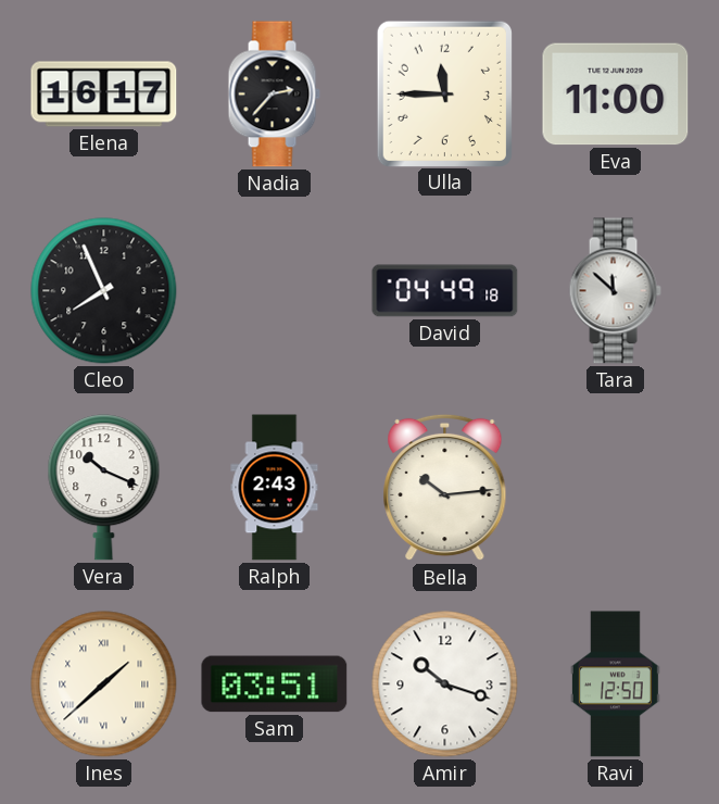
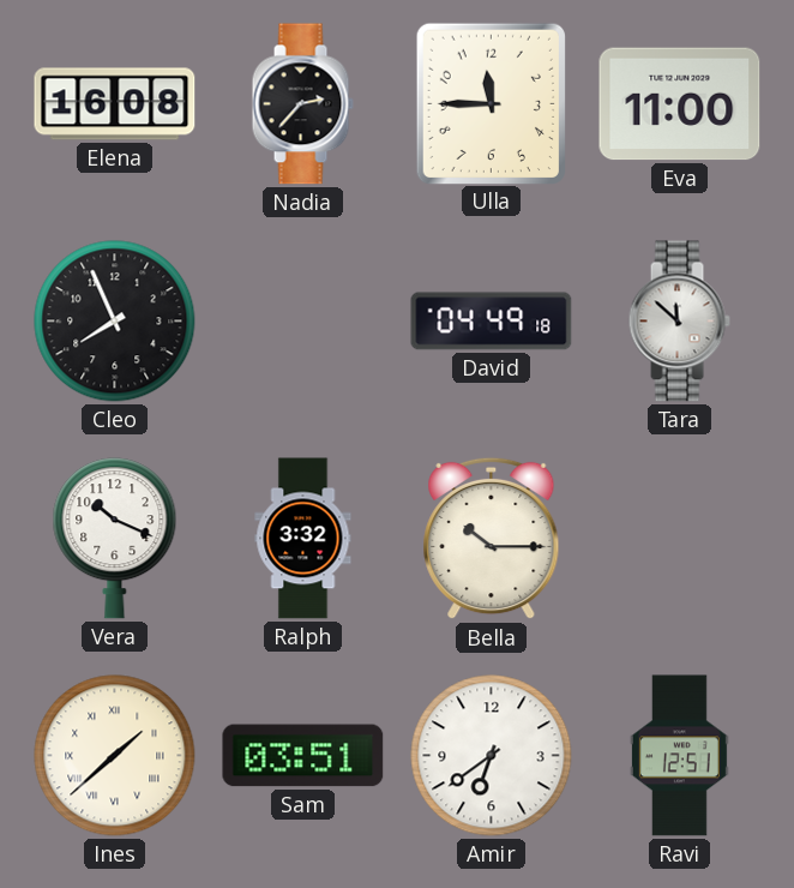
Elena: 16:17 -> 16:08 (115, 104)
Ralph: 2:43 -> 3:32 (303, 539)
Bella: 10:14 -> 10:15 (492, 539)
Amir: 10:18 -> 6:39 (492, 756)
Ravi: 12:50 -> 12:51 (679, 756)
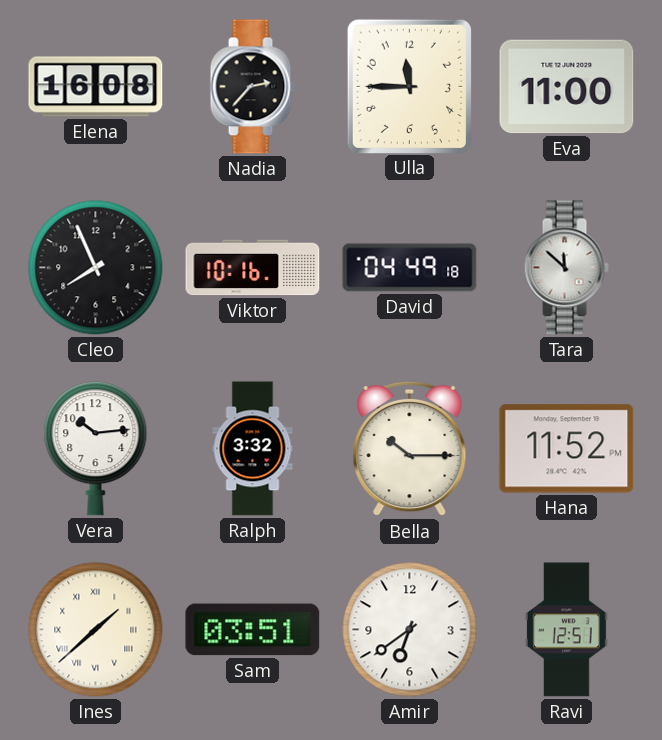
Viktor: none -> 10:16 (253, 268)
Vera: 10:19 -> 10:14 (96, 449)
Hana: none -> 11:52 (567, 449)
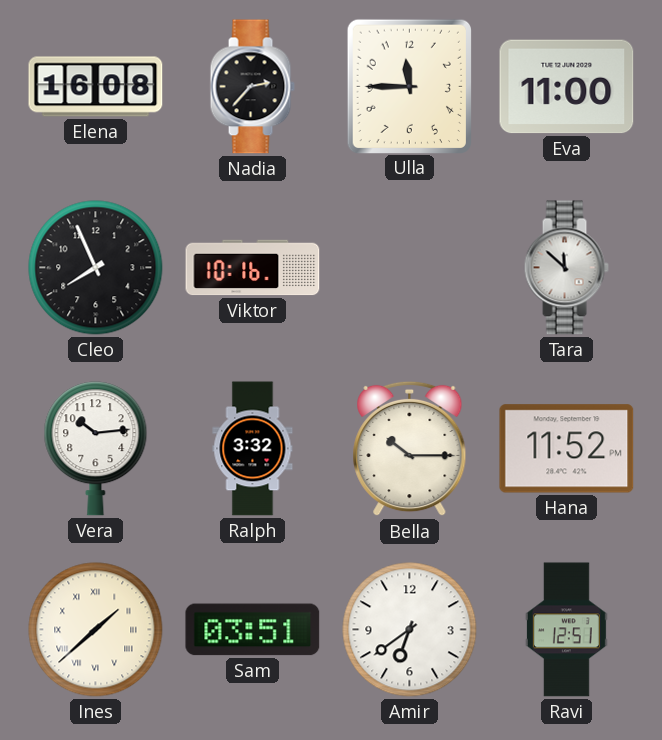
David: 04:49 -> none (410, 268)
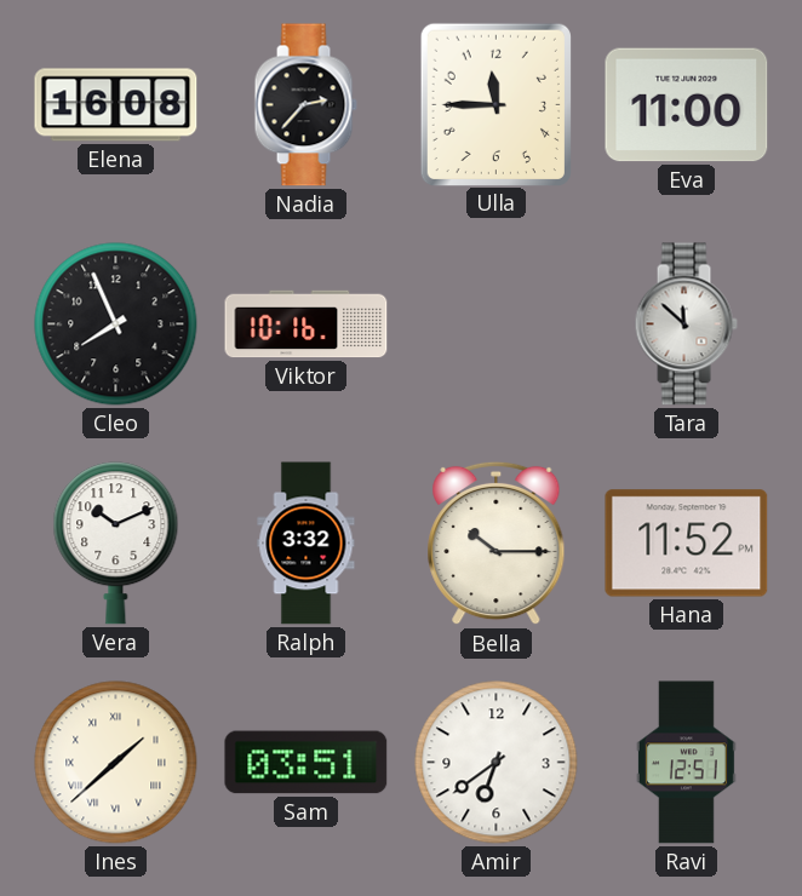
Vera: 10:14 -> 10:11 (116, 544)
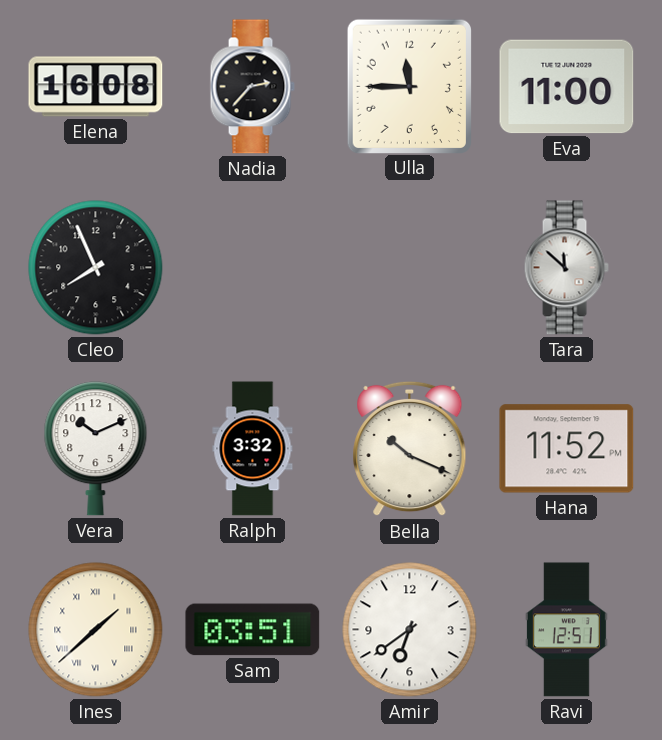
Viktor: 10:16 -> none (307, 324)
Bella: 10:15 -> 10:19 (410, 449)
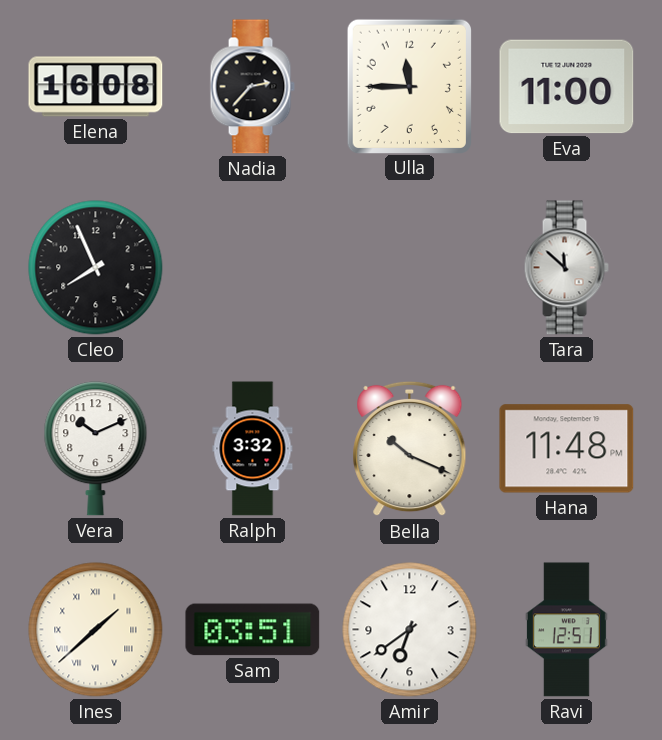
Hana: 11:52 -> 11:48 (567, 449)
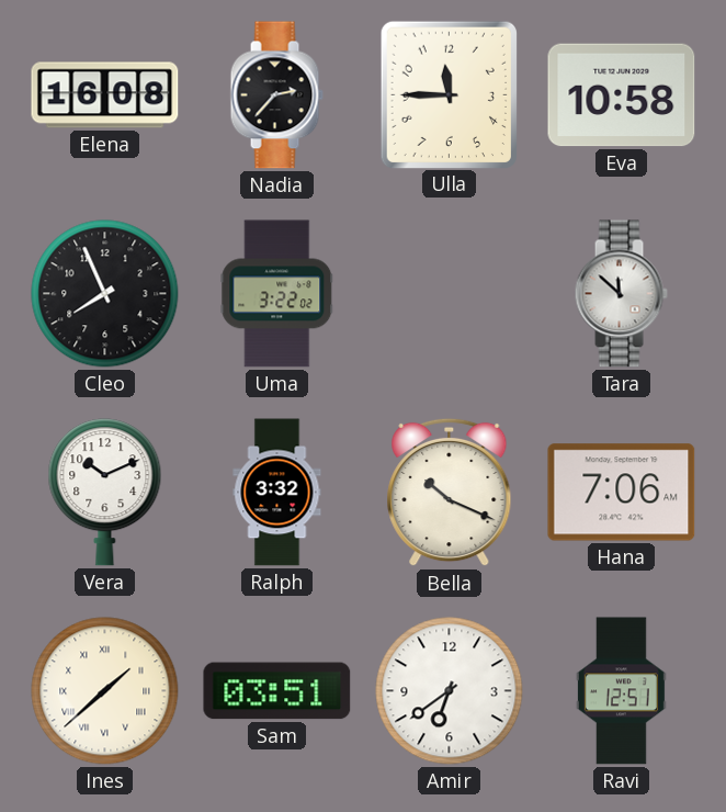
Eva: 11:00 -> 10:58 (622, 95)
Uma: none -> 3:22 (277, 294)
Hana: 11:48 -> 7:06 (622, 493)
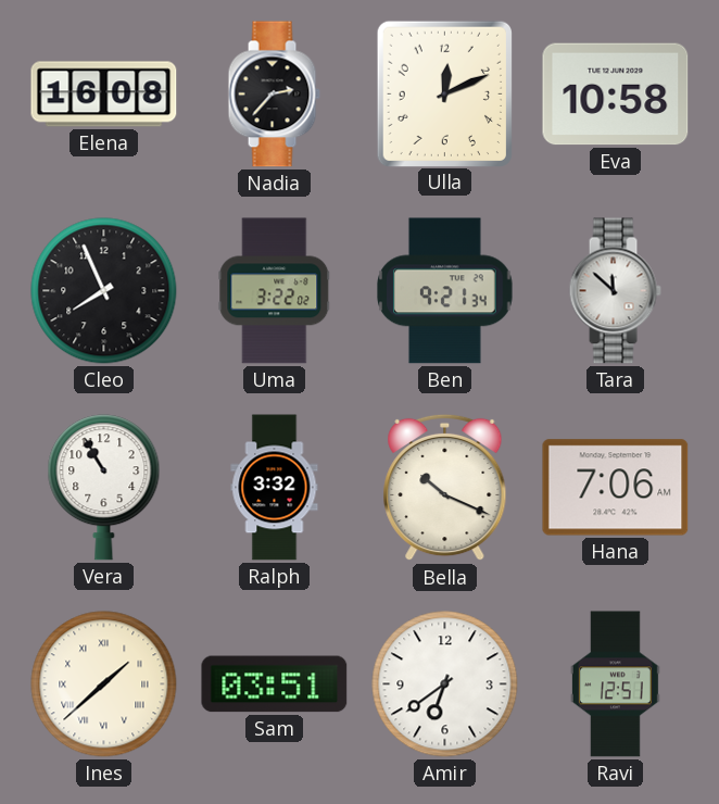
Ulla: 11:45 -> 12:11 (444, 93)
Ben: none -> 9:21 (445, 291)
Vera: 10:11 -> 10:55 (104, 488)
